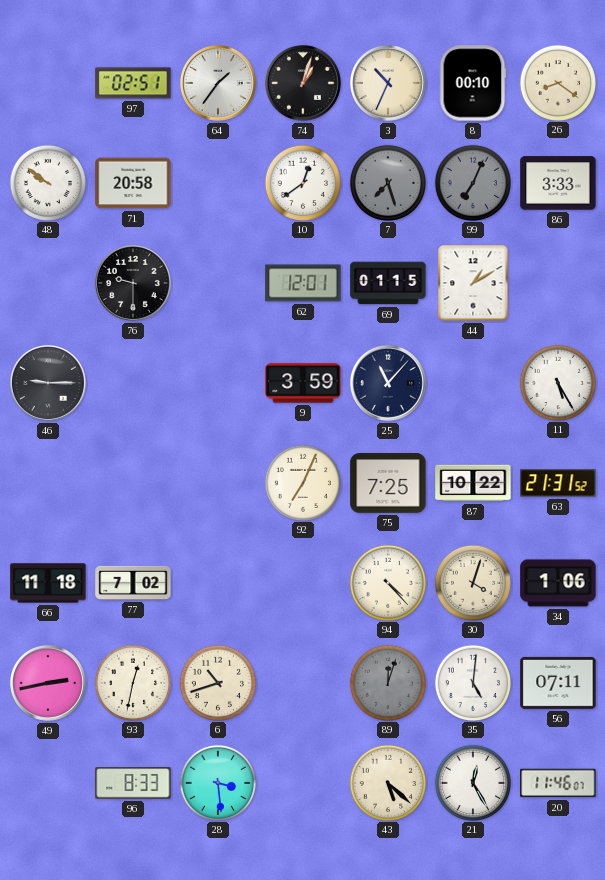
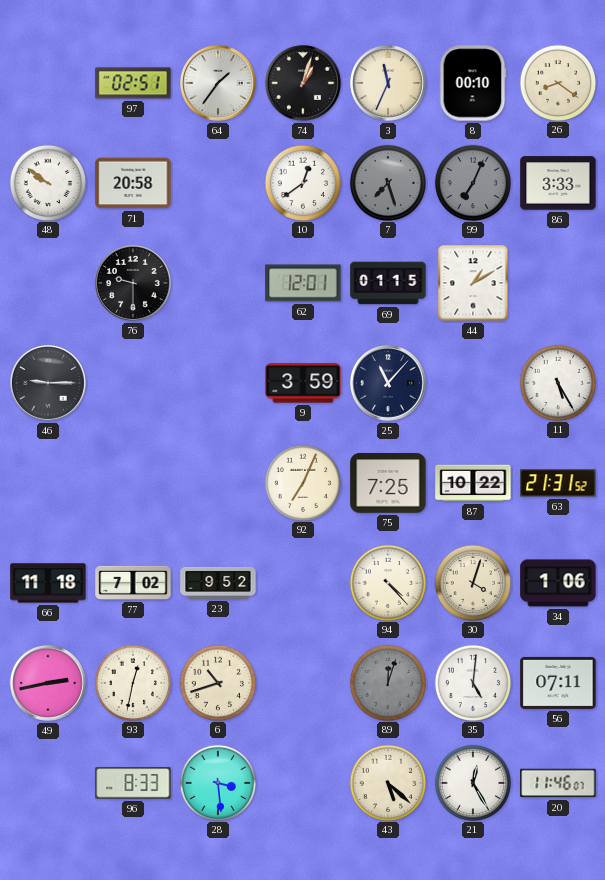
3: 10:34 -> 11:34 (388, 83)
23: none -> 9:52 (218, 583)
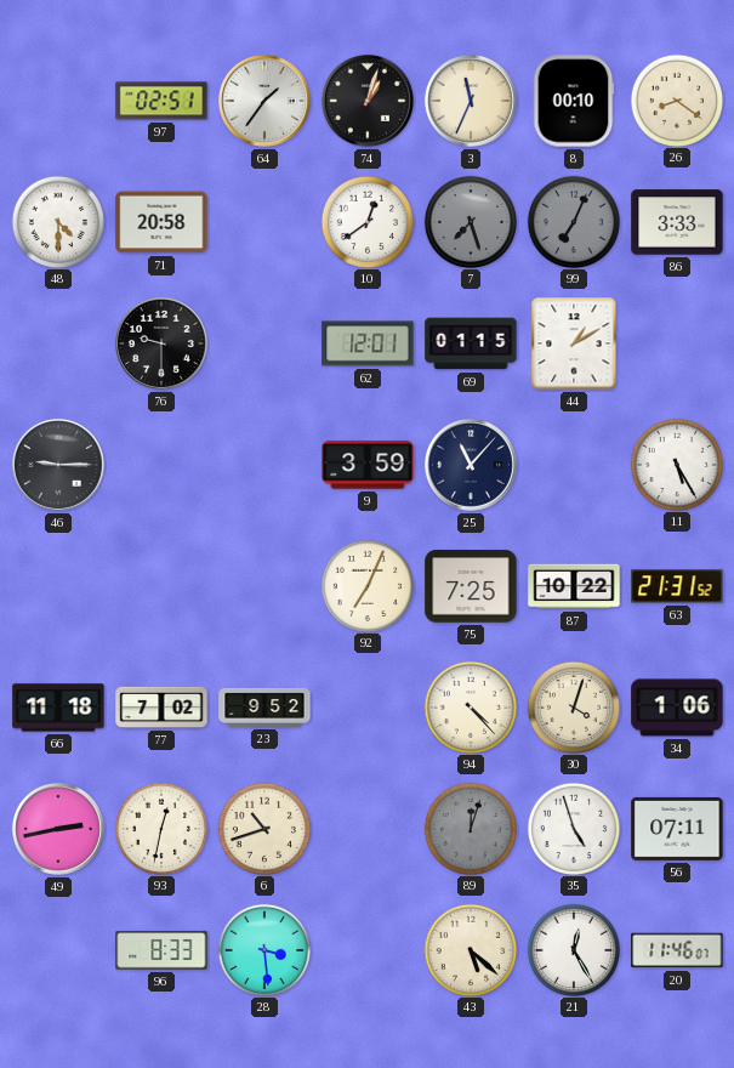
48: 9:51 -> 4:30 (57, 221)
35: 5:01 -> 4:57 (573, 828)
